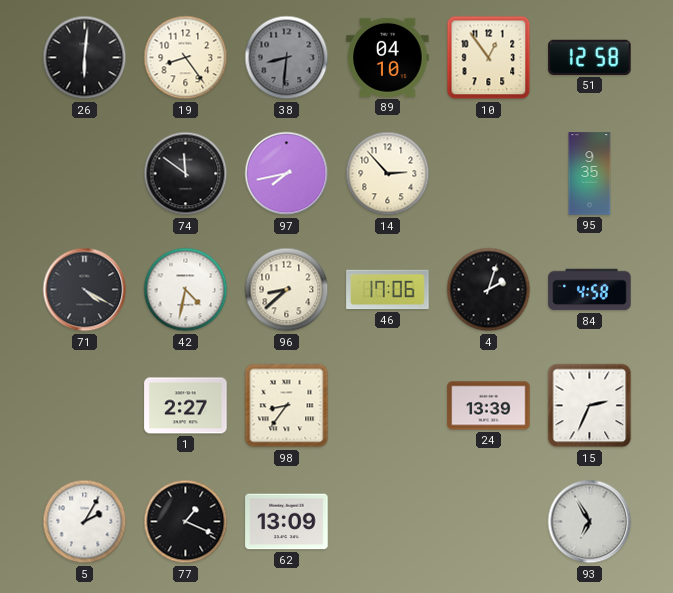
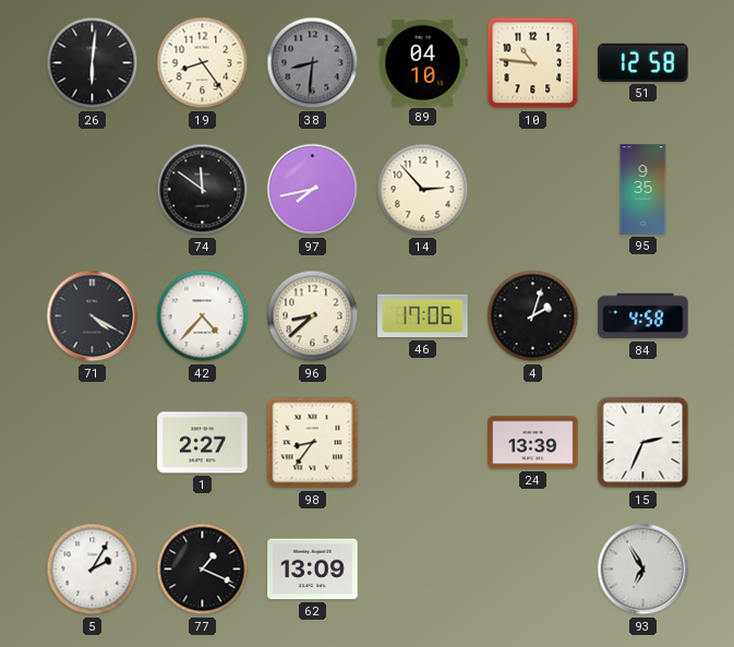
10: 12:54 -> 10:46 (533, 63)
42: 4:32 -> 4:37 (203, 316)
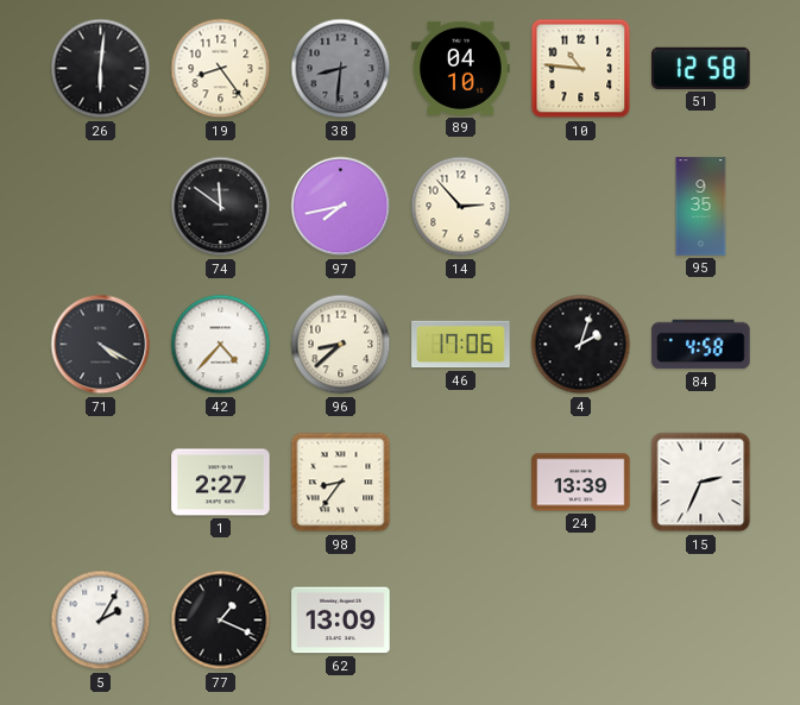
93: 6:55 -> none (643, 570)
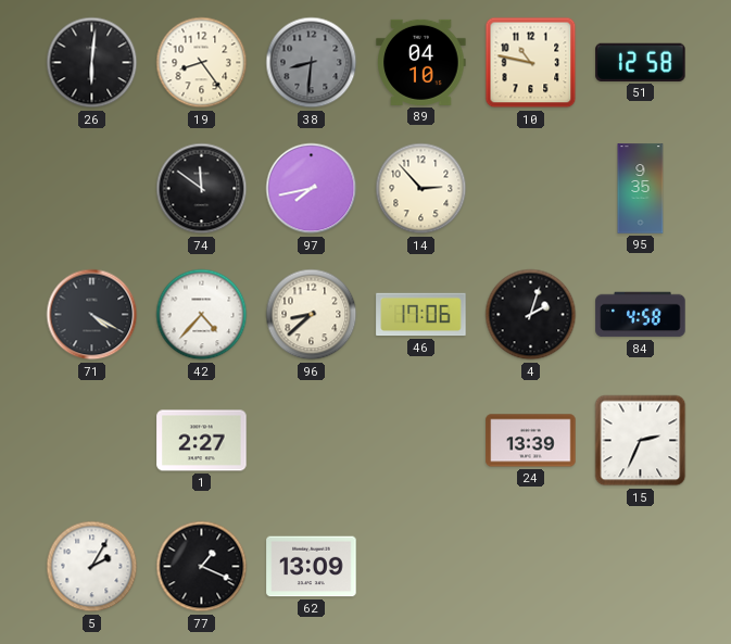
10: 10:46 -> 10:47 (531, 63)
98: 8:36 -> none (341, 483)
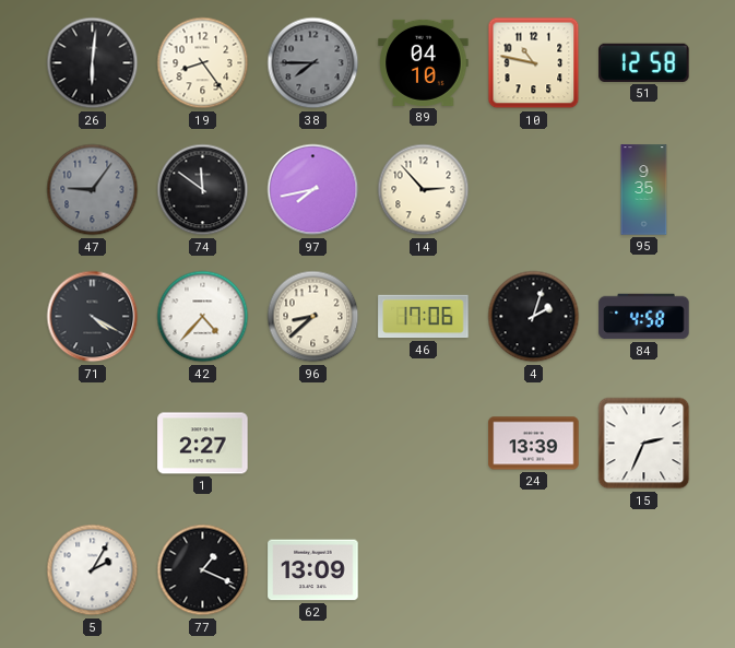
38: 8:31 -> 7:45 (313, 63)
47: none -> 9:06 (93, 190)
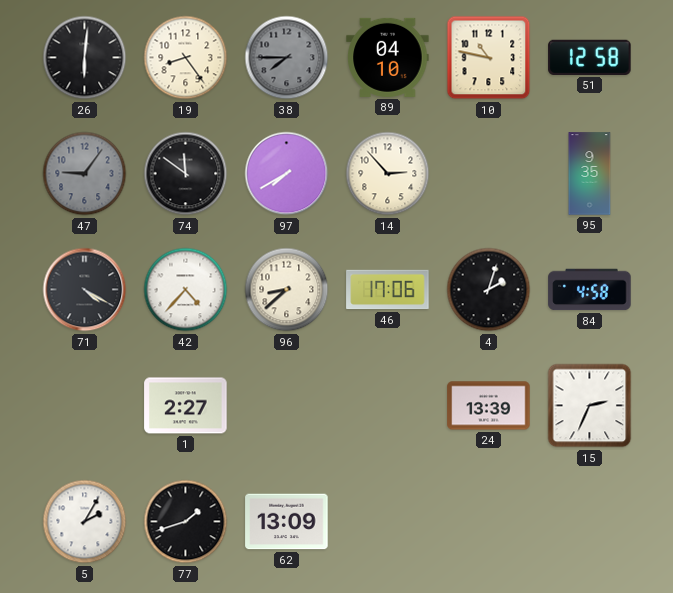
97: 7:43 -> 7:40 (287, 174)
77: 1:19 -> 1:42 (186, 522)
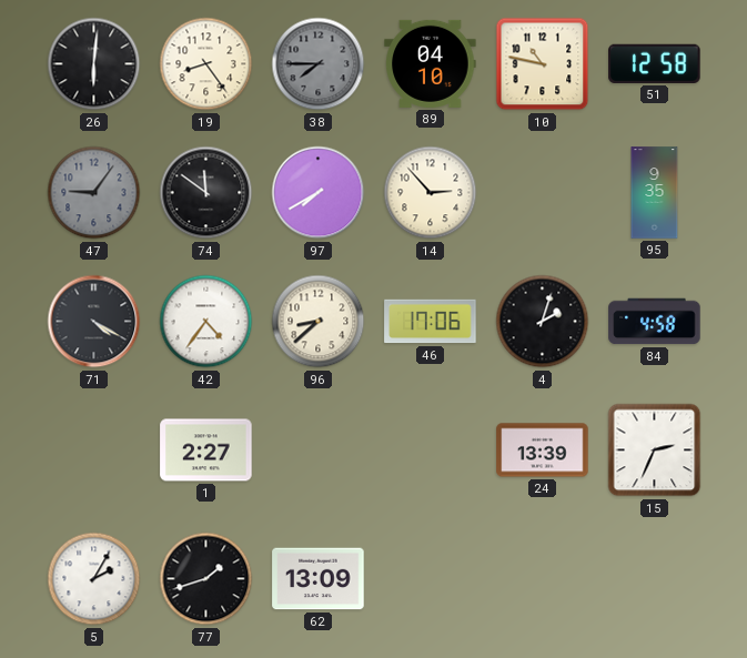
42: 4:37 -> 4:36 (206, 322)
